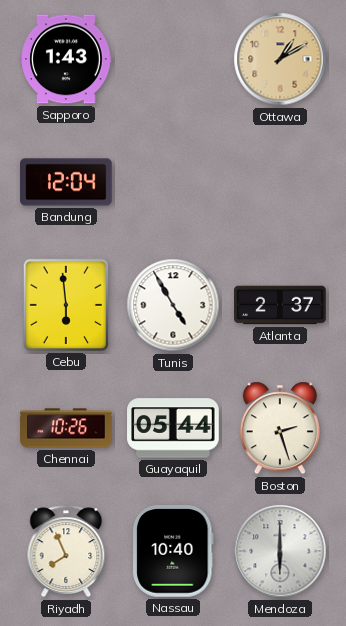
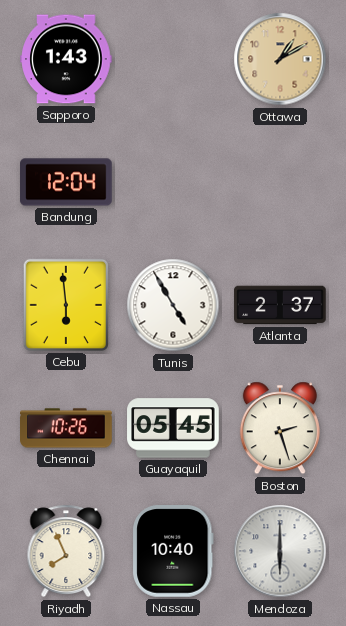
Guayaquil: 05:44 -> 05:45 (173, 428)
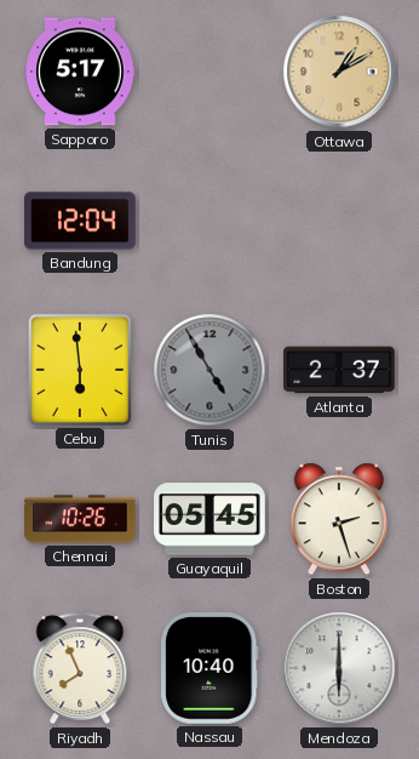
Sapporo: 1:43 -> 5:17 (80, 72)
Tunis dial: white -> grey (209, 370)
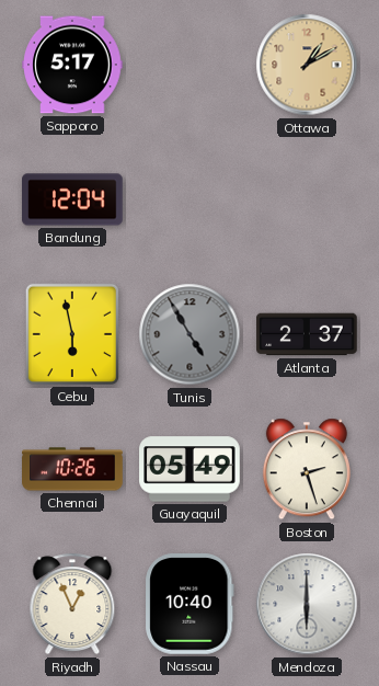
Cebu: 5:59 -> 5:58 (72, 334)
Guayaquil: 05:45 -> 05:49 (190, 469)
Riyadh: 7:56 -> 12:56 (72, 604)
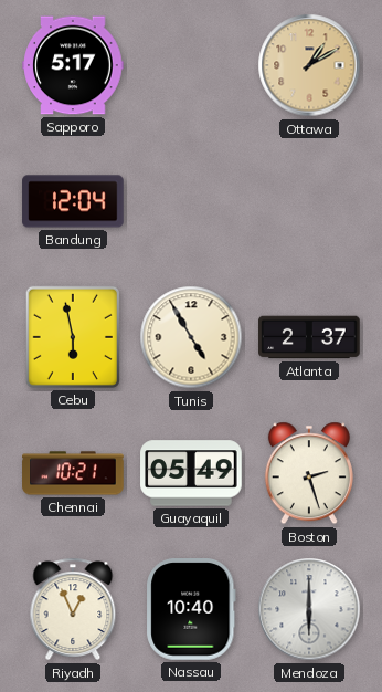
Tunis dial: grey -> cream (191, 337)
Chennai: 10:26 -> 10:21 (73, 473)
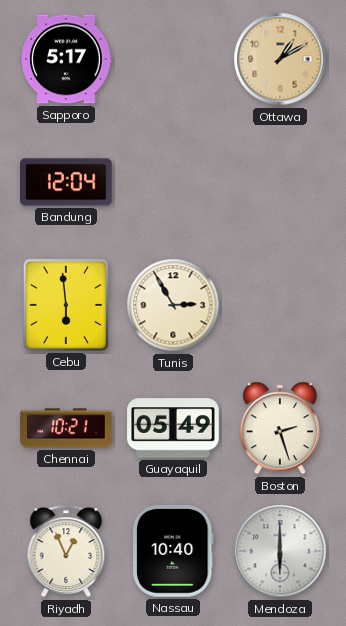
Cebu: 5:58 -> 5:59 (66, 305)
Tunis: 4:55 -> 2:55 (173, 305)
Atlanta: 2:37 -> none (309, 337)
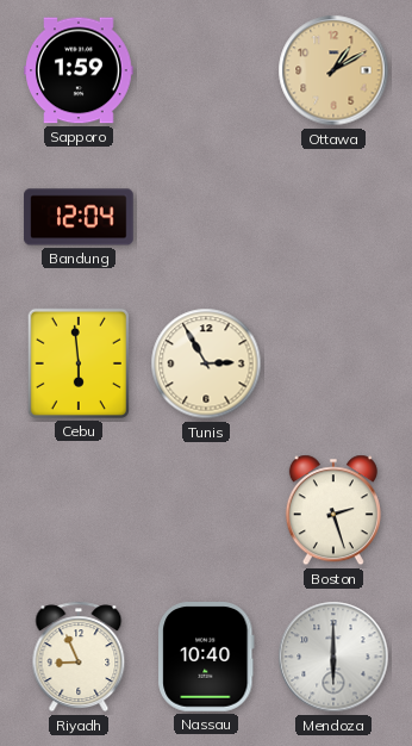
Sapporo: 5:17 -> 1:59 (79, 70)
Chennai: 10:21 -> none (66, 428)
Guayaquil: 05:49 -> none (173, 428)
Riyadh: 12:56 -> 8:56 (79, 657)
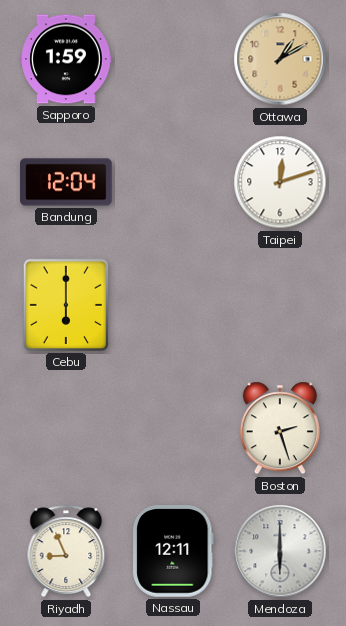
Taipei: none -> 12:12 (280, 182)
Cebu: 5:59 -> 6:00 (66, 305)
Tunis: 2:55 -> none (206, 363)
Nassau: 10:40 -> 12:11 (173, 551)
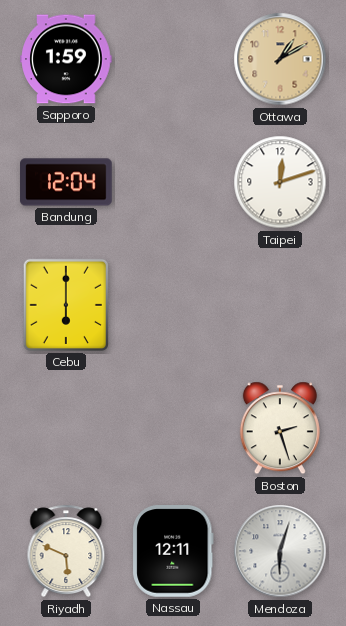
Riyadh: 8:56 -> 5:49 (66, 551)
Mendoza: 6:00 -> 6:03 (280, 551)
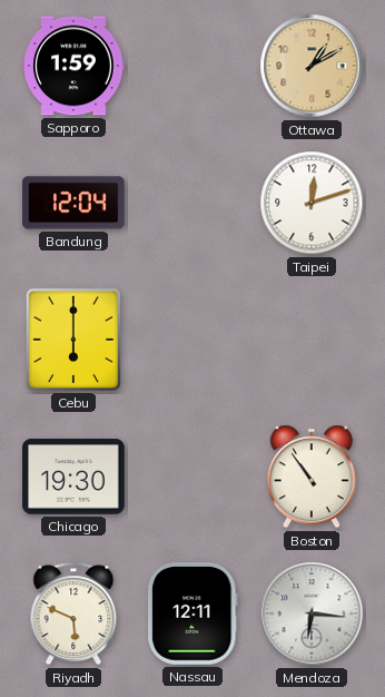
Chicago: none -> 19:30 (73, 477)
Boston: 2:27 -> 10:54 (312, 477)
Mendoza: 6:03 -> 6:16 (312, 613)
